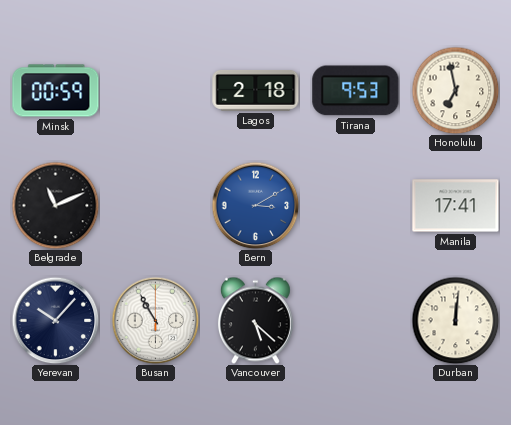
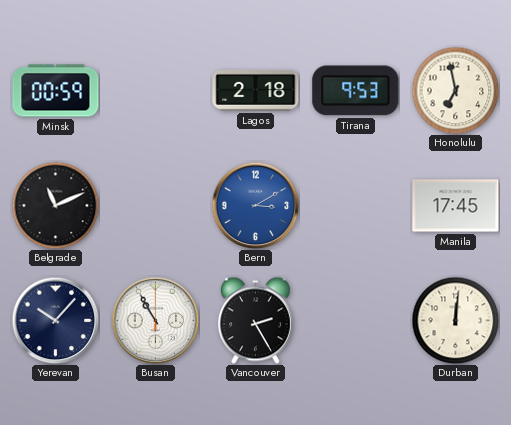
Manila: 17:41 -> 17:45 (456, 206)
Vancouver: 5:22 -> 2:25 (255, 320)
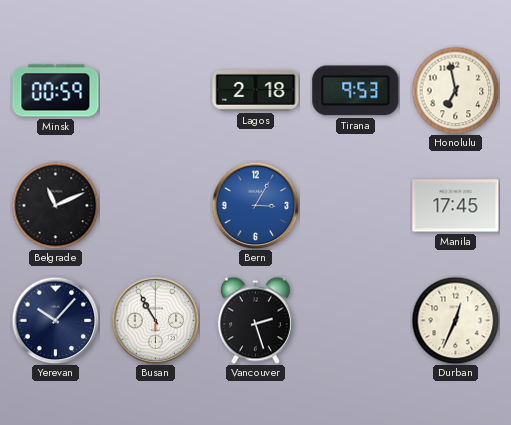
Bern: 3:10 -> 3:05 (255, 205)
Vancouver: 2:25 -> 2:27 (255, 320)
Durban: 12:01 -> 12:34 (455, 320)
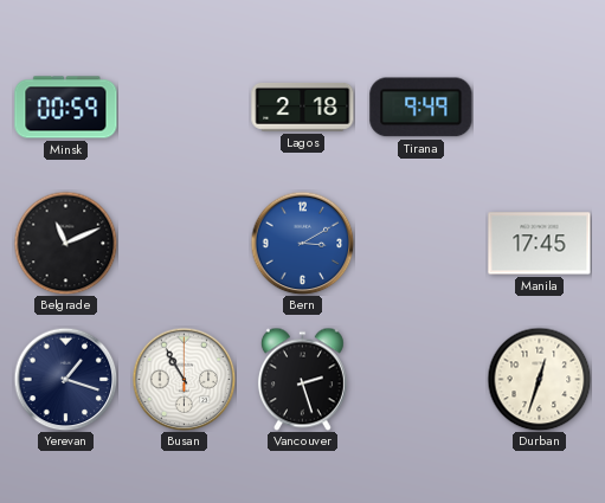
Tirana: 9:53 -> 9:49 (421, 108)
Honolulu: 6:58 -> none (455, 90)
Bern: 3:05 -> 3:10 (302, 243)
Yerevan: 10:07 -> 1:18 (65, 379)
Durban: 12:34 -> 12:33 (539, 379)
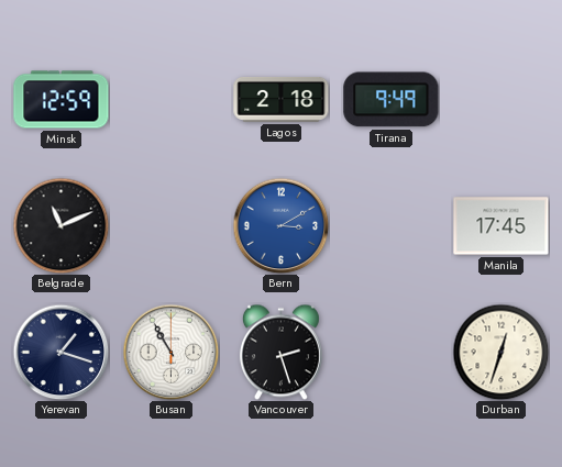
Minsk: 00:59 -> 12:59 (62, 100)
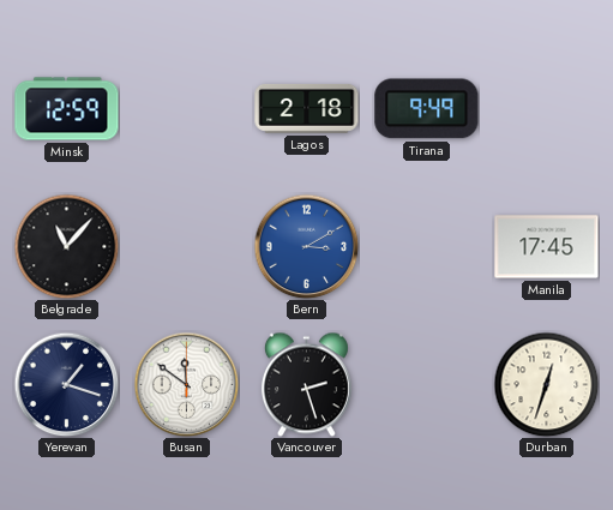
Belgrade: 11:11 -> 11:07 (66, 246)
Busan: 10:55 -> 11:51 (186, 384)
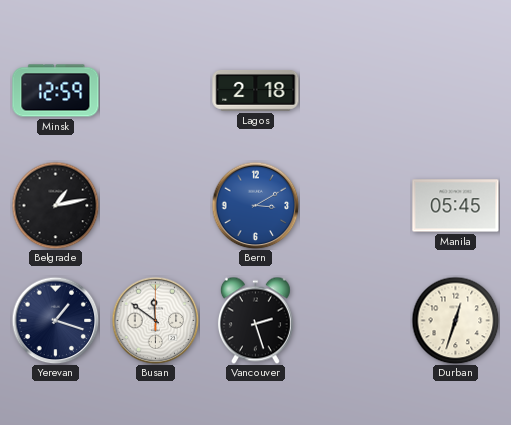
Tirana: 9:49 -> none (427, 109)
Belgrade: 11:07 -> 1:13 (55, 205)
Manila: 17:45 -> 05:45 (456, 206)
